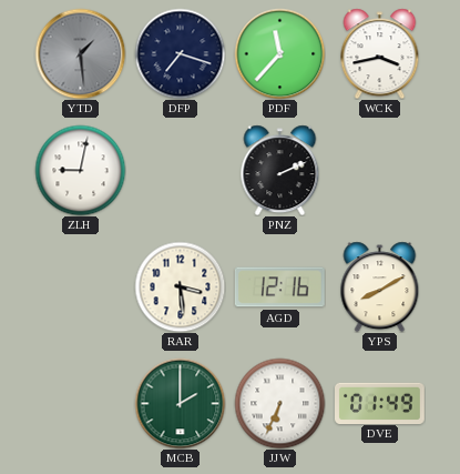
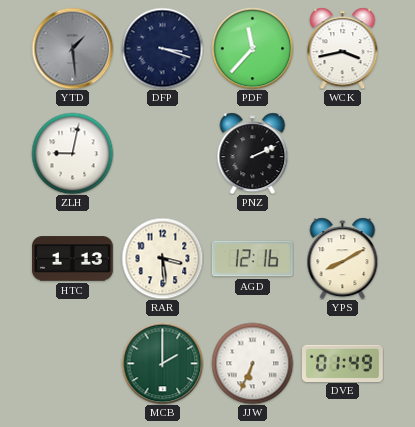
DFP: 7:18 -> 3:18 (162, 48)
HTC: none -> 1:13 (73, 259)
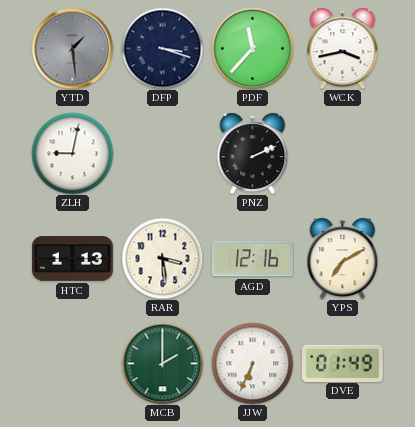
YPS: 8:10 -> 7:10 (343, 258)
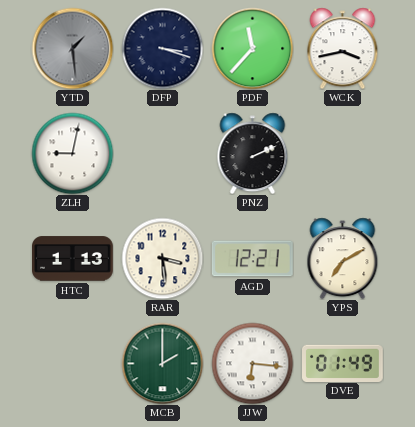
AGD: 12:16 -> 12:21 (252, 259)
JJW: 6:34 -> 6:16 (252, 363)
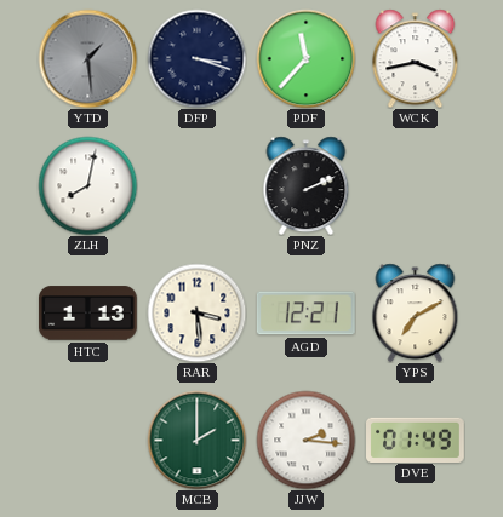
ZLH: 9:02 -> 8:02 (87, 185)
JJW: 6:16 -> 2:16 (305, 440)
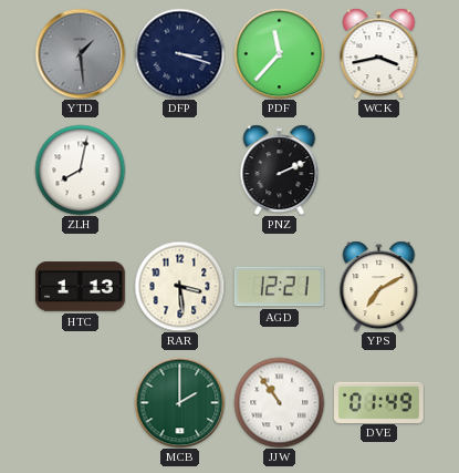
JJW: 2:16 -> 10:54 (279, 402)
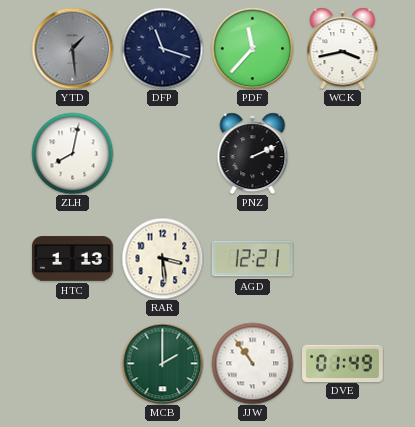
DFP: 3:18 -> 11:18 (162, 48)
YPS: 7:10 -> none (379, 286)
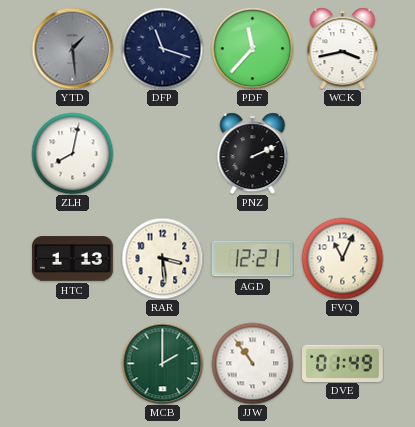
FVQ: none -> 11:04 (342, 258)
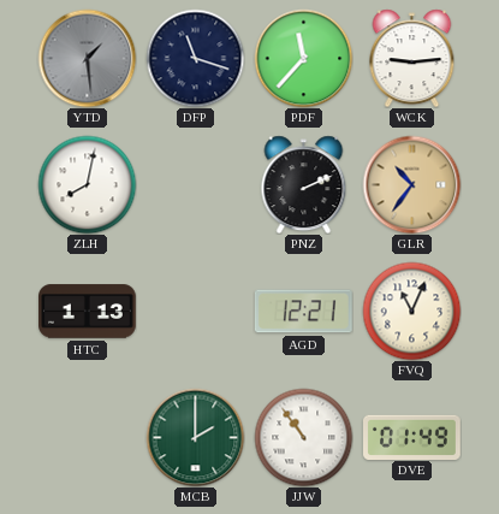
WCK: 3:43 -> 9:14 (412, 58)
GLR: none -> 10:36 (411, 184)
RAR: 3:29 -> none (162, 258)
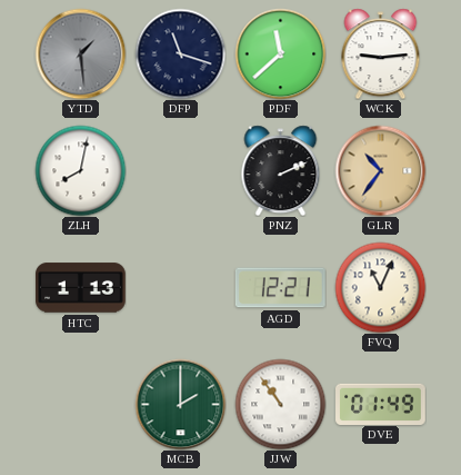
PDF: 11:37 -> 11:38 (280, 53)
